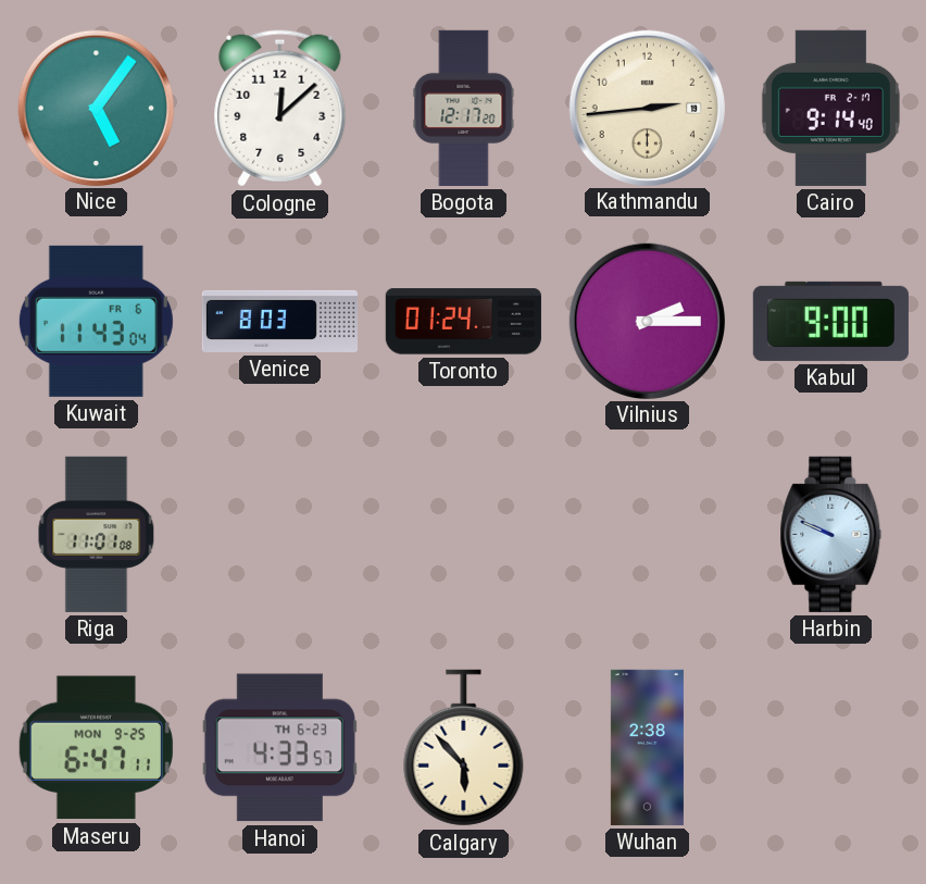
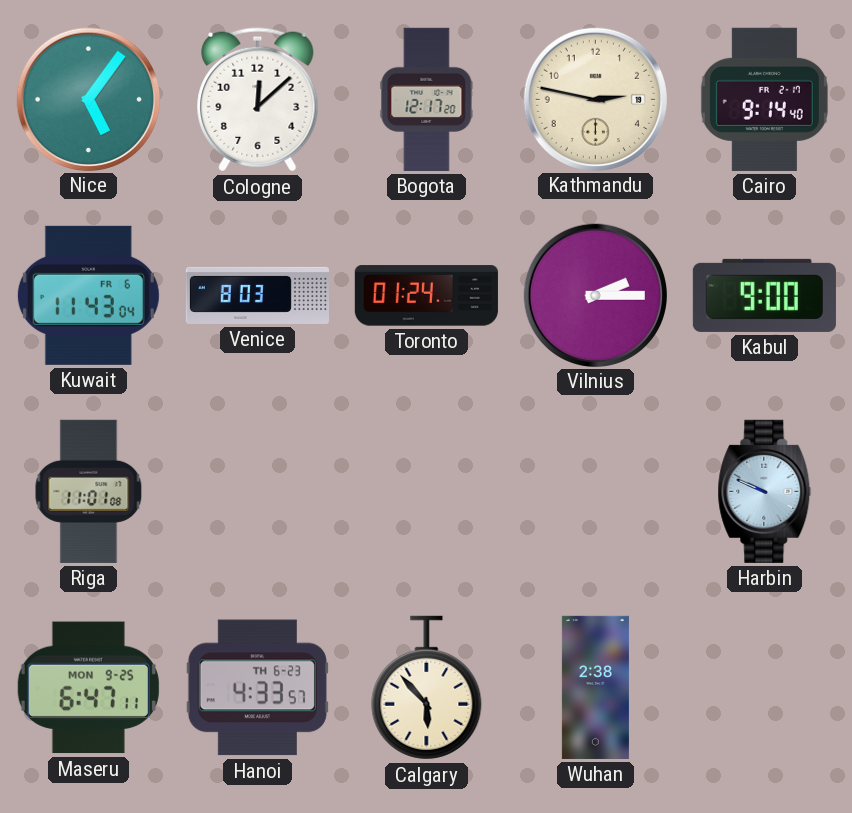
Kathmandu: 2:44 -> 2:47 (595, 99)
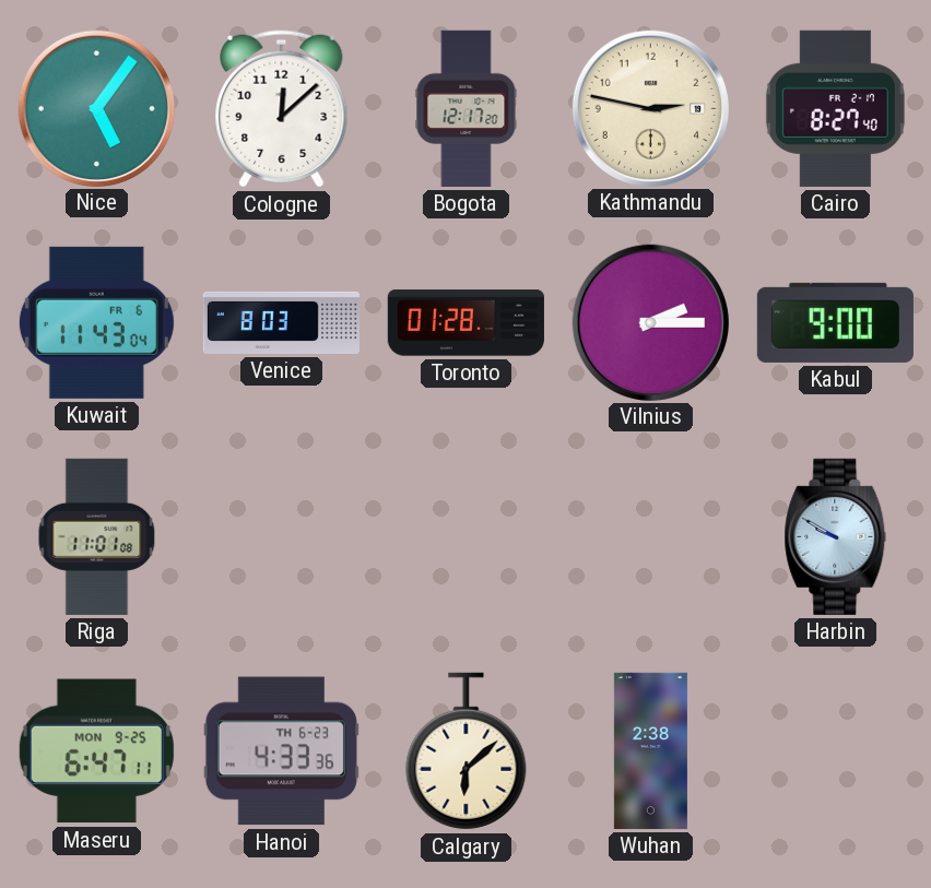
Cairo: 9:14 -> 8:27 (835, 108)
Toronto: 01:24 -> 01:28 (465, 323)
Harbin: 9:49 -> 9:50 (836, 536)
Hanoi: 4:33:57 -> 4:33:36 (281, 751)
Calgary: 5:53 -> 6:08 (467, 751)
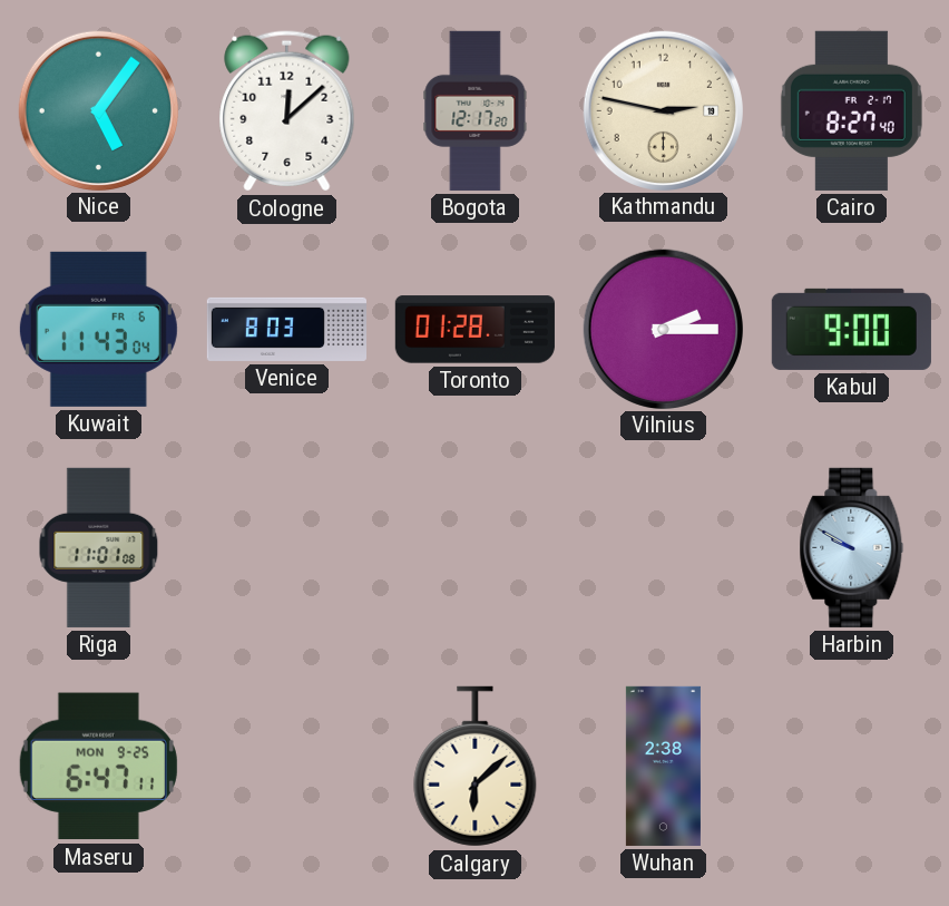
Hanoi: 4:33 -> none (281, 751)
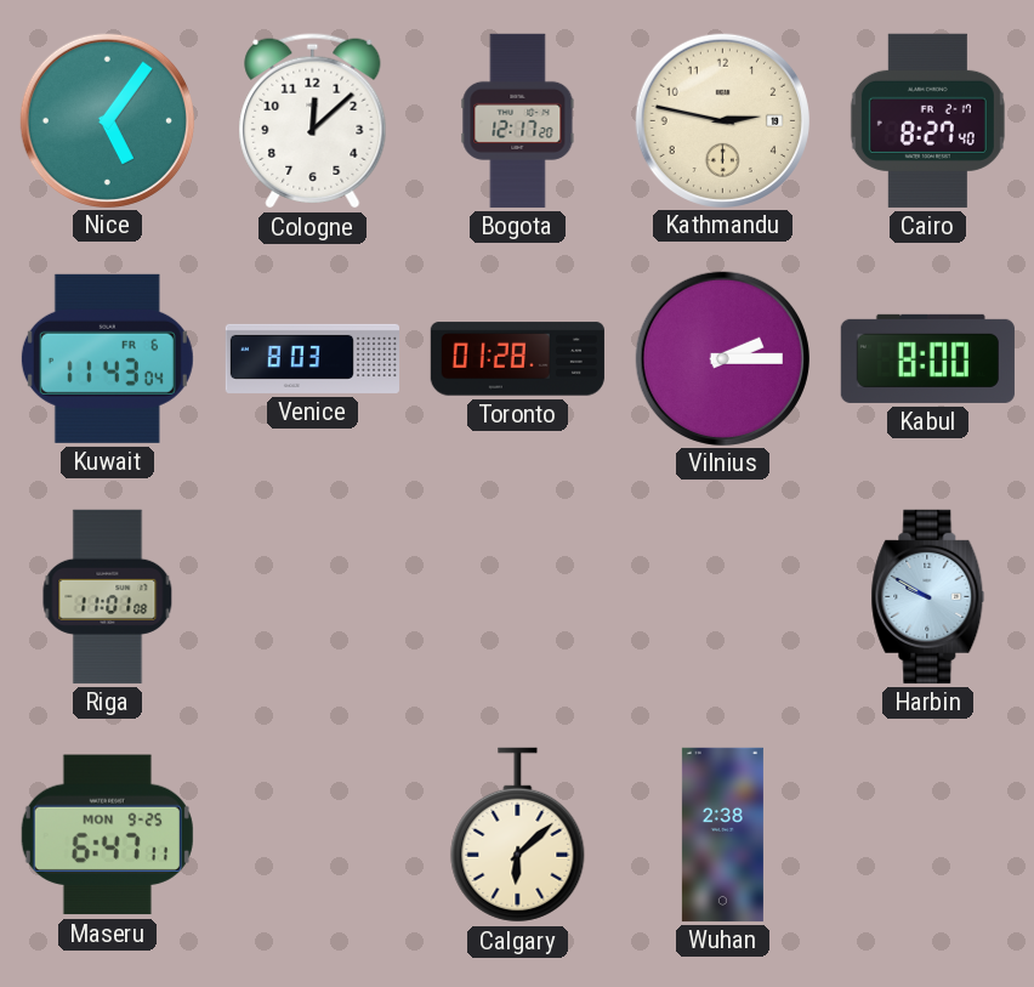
Kabul: 9:00 -> 8:00 (927, 358)
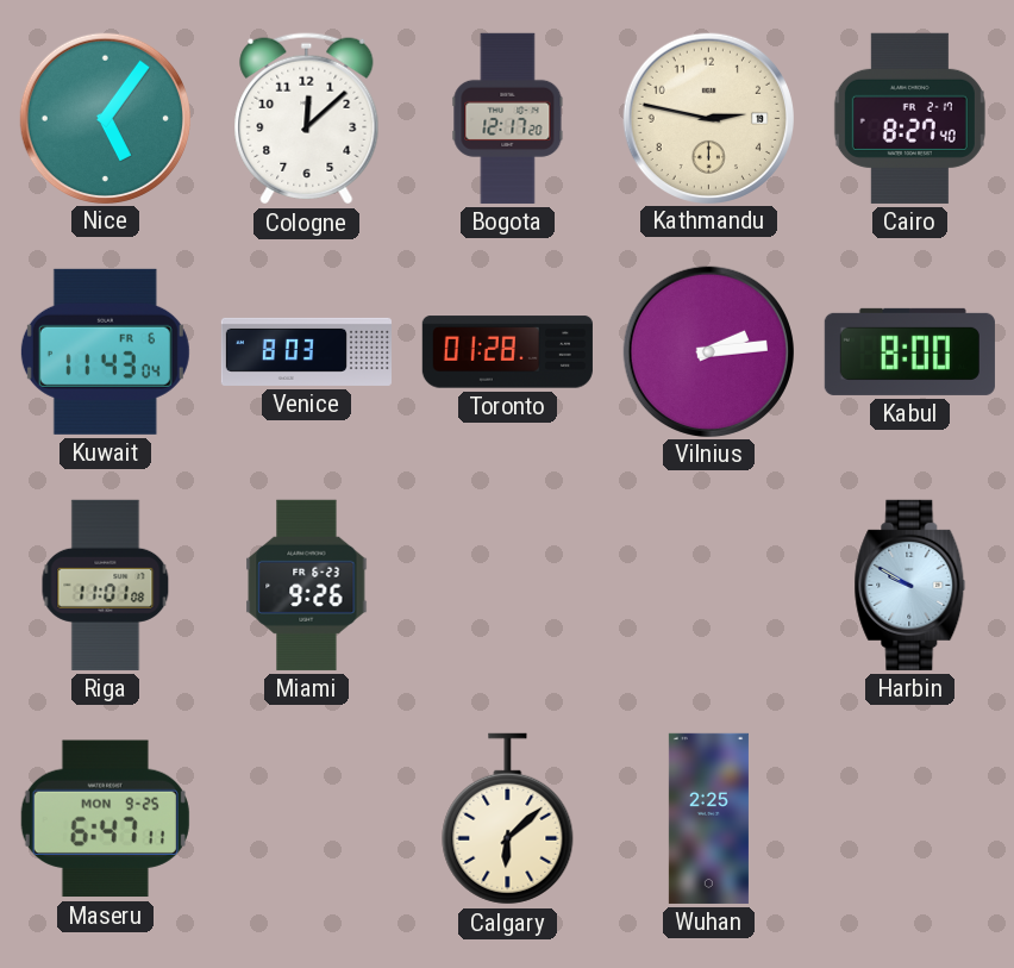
Vilnius: 2:15 -> 2:14 (708, 351)
Miami: none -> 9:26 (307, 585)
Wuhan: 2:38 -> 2:25 (708, 818)
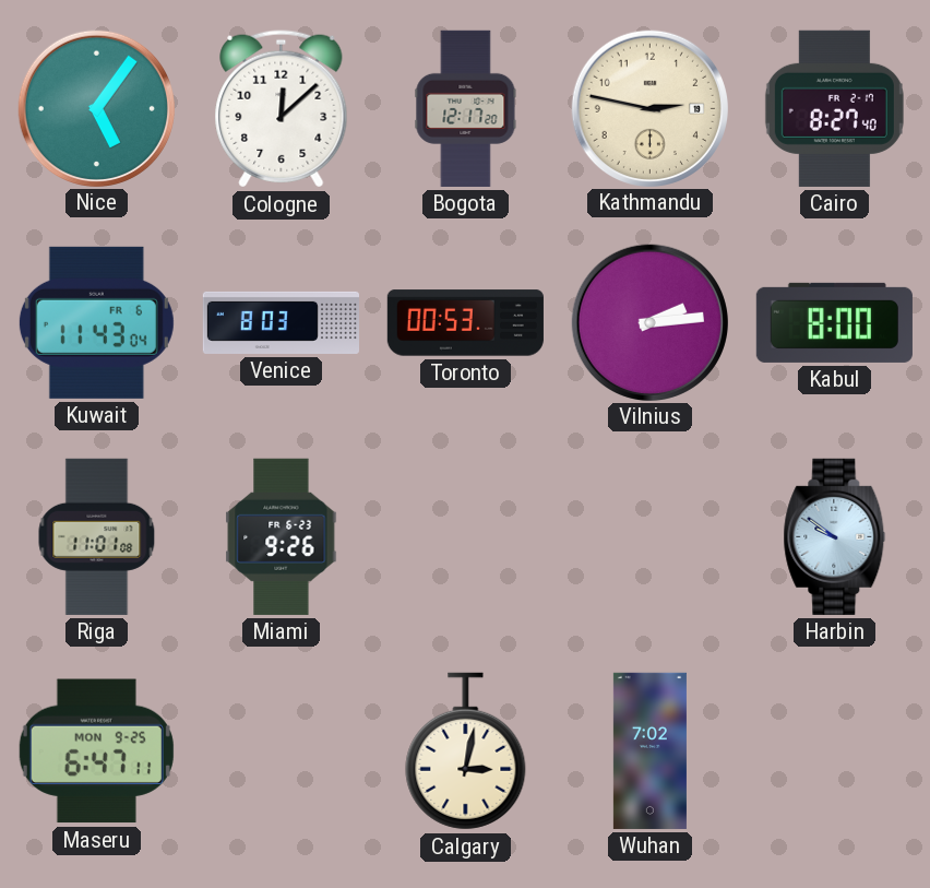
Toronto: 01:28 -> 00:53 (465, 323)
Harbin: 9:50 -> 9:51 (835, 536)
Calgary: 6:08 -> 3:02 (466, 751)
Wuhan: 2:25 -> 7:02 (649, 750)
